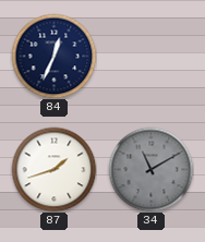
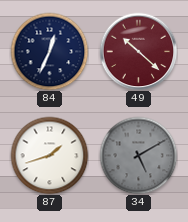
49: none -> 10:22 (138, 51)
34: 11:10 -> 5:10 (138, 155)
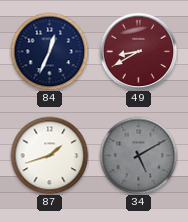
49: 10:22 -> 8:40 (138, 51)
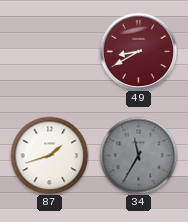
84: 12:34 -> none (49, 51)
34: 5:10 -> 11:35 (138, 155)
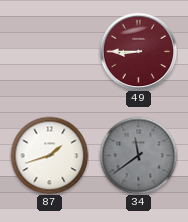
49: 8:40 -> 8:45 (138, 51)
34: 11:35 -> 11:39 (138, 155)
